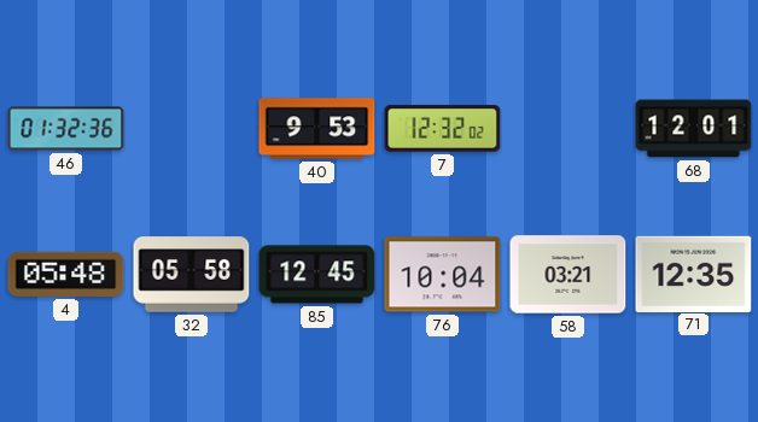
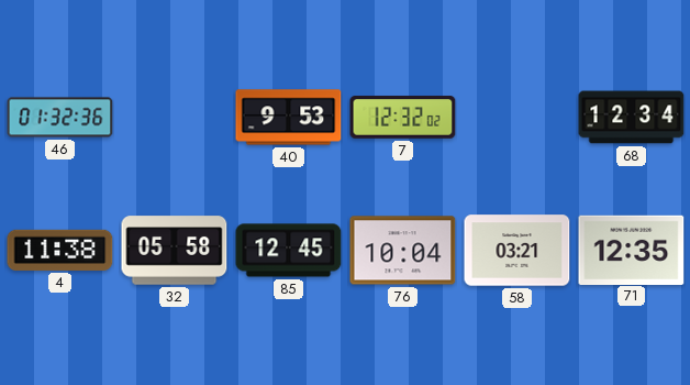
68: 12:01 -> 12:34 (632, 118)
4: 05:48 -> 11:38 (60, 250)
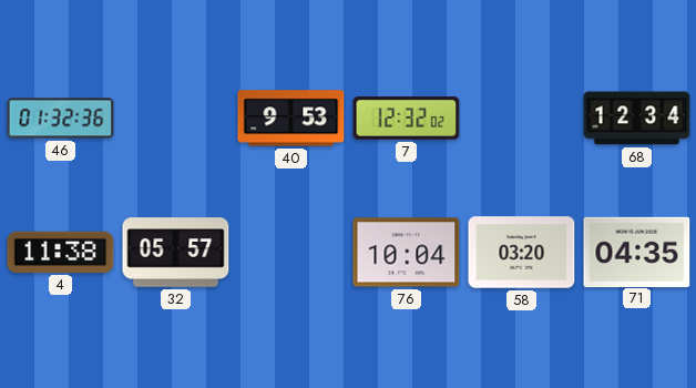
32: 05:58 -> 05:57 (176, 253)
85: 12:45 -> none (289, 251)
58: 03:21 -> 03:20 (522, 253)
71: 12:35 -> 04:35 (637, 252)
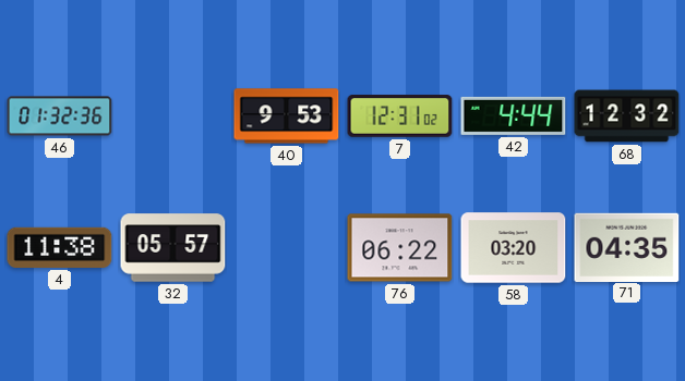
7: 12:32 -> 12:31 (400, 116)
42: none -> 4:44 (514, 115)
68: 12:34 -> 12:32 (627, 116)
76: 10:04 -> 06:22 (400, 248)
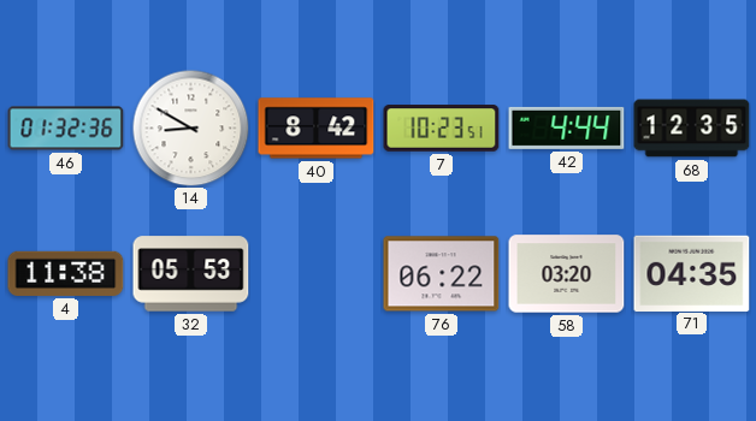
14: none -> 8:50 (190, 128)
40: 9:53 -> 8:42 (317, 129)
7: 12:31 -> 10:23 (442, 129)
68: 12:32 -> 12:35 (692, 129)
32: 05:57 -> 05:53 (191, 274)
